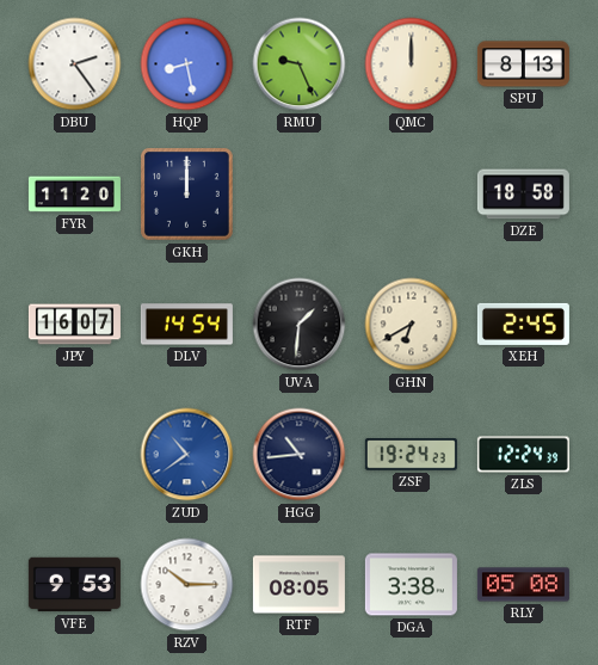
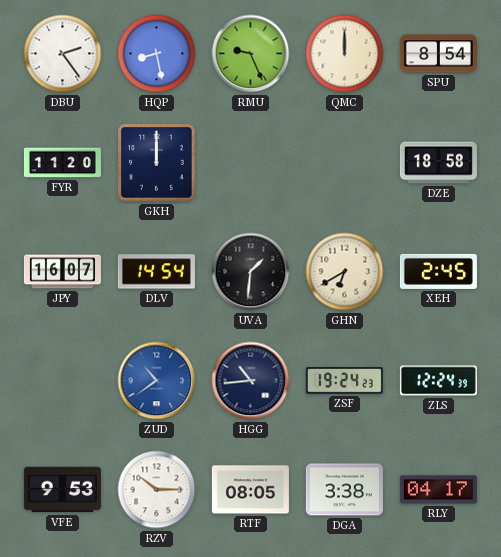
SPU: 8:13 -> 8:54 (438, 54)
RLY: 05:08 -> 04:17 (438, 490)
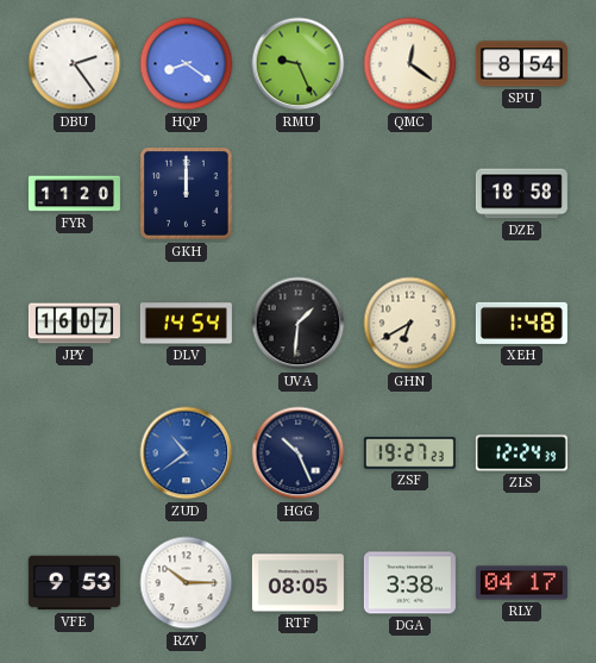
HQP: 8:28 -> 8:21 (187, 64)
QMC: 12:00 -> 12:21 (410, 64)
XEH: 2:45 -> 1:48 (521, 323)
HGG: 10:44 -> 10:26 (299, 454)
ZSF: 19:24 -> 19:27 (409, 454)
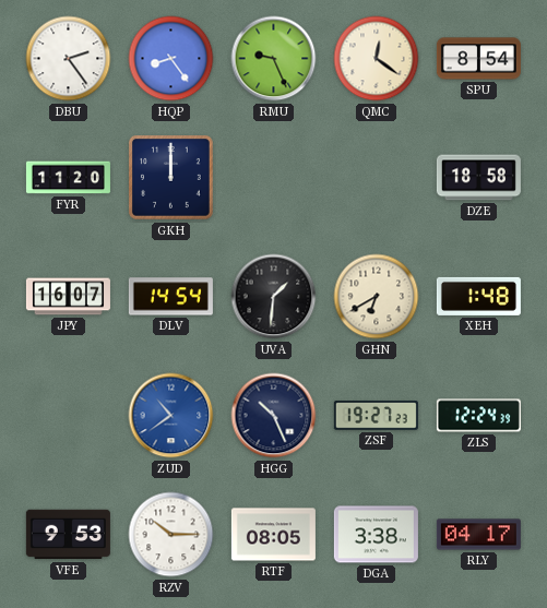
HQP: 8:21 -> 8:24 (171, 59)
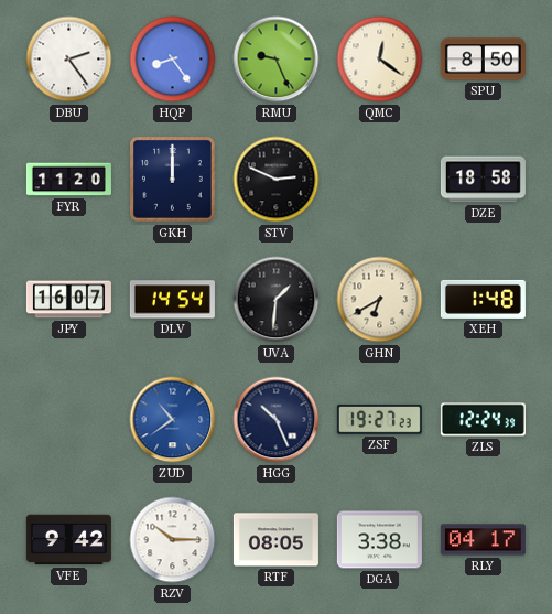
SPU: 8:54 -> 8:50 (483, 60)
STV: none -> 2:49 (277, 180)
VFE: 9:53 -> 9:42 (68, 540)
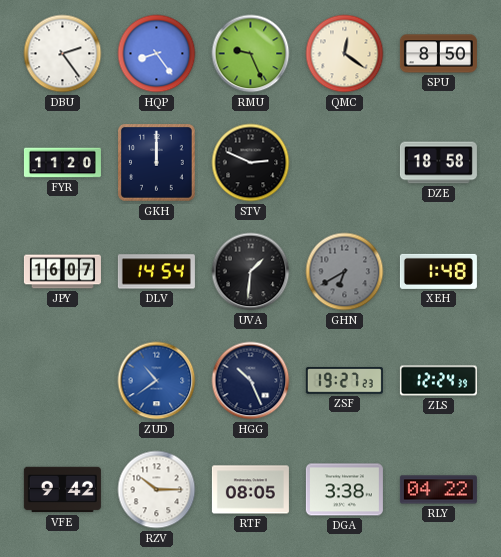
GHN dial: cream -> grey (345, 272)
RLY: 04:17 -> 04:22 (438, 490)
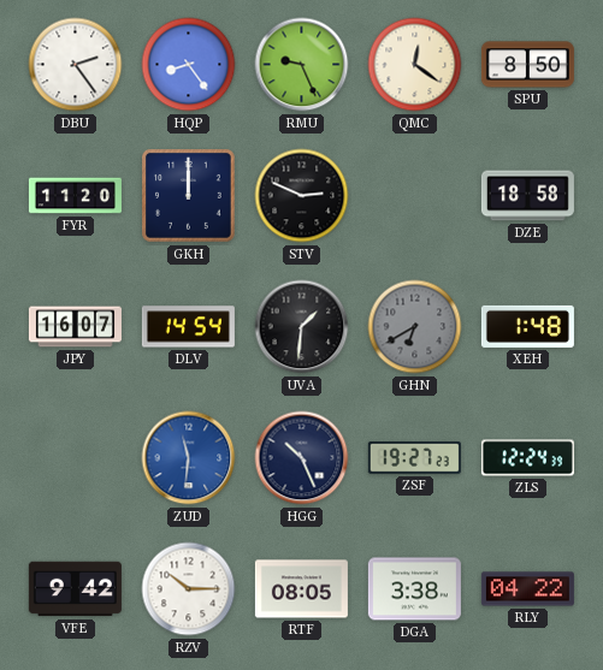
ZUD: 10:39 -> 11:31 (189, 458)
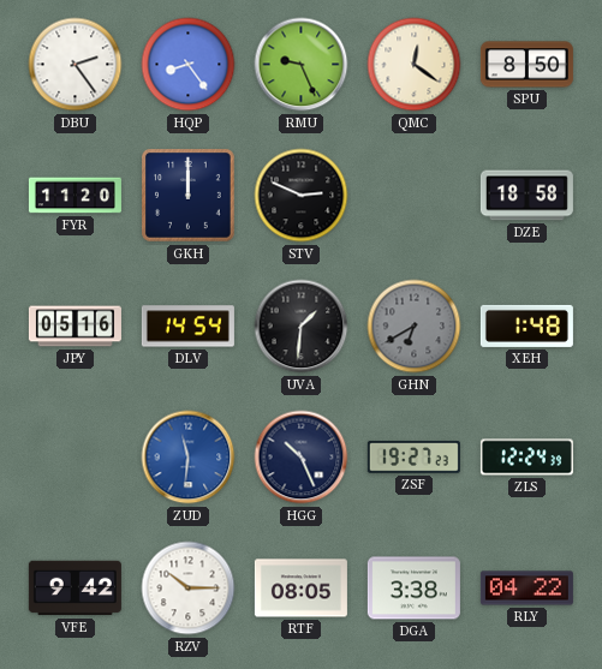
JPY: 16:07 -> 05:16 (74, 327)
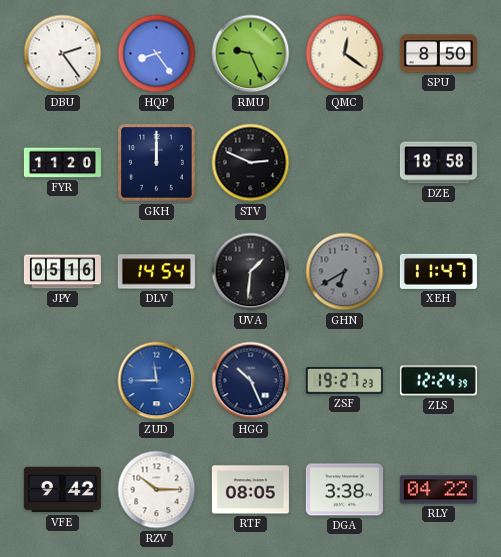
XEH: 1:48 -> 11:47 (438, 271)
ZUD: 11:31 -> 11:45 (157, 381)
